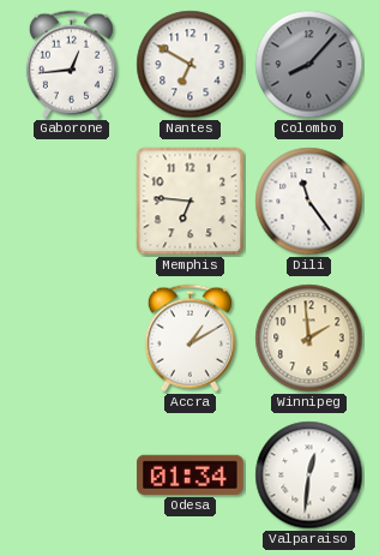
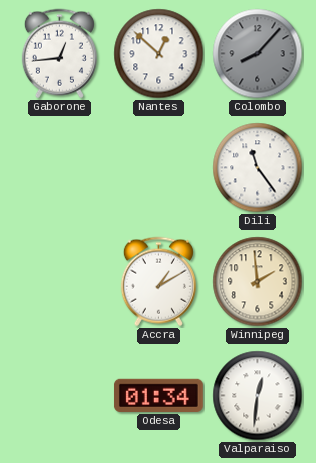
Nantes: 6:50 -> 12:52 (159, 54)
Memphis: 6:46 -> none (191, 202)
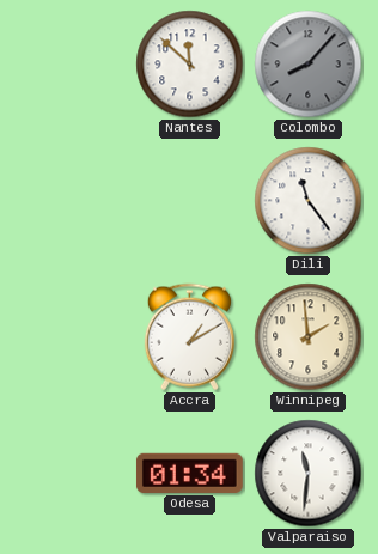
Gaborone: 12:44 -> none (59, 54)
Nantes: 12:52 -> 11:52 (190, 65)
Valparaiso: 12:31 -> 11:31 (309, 474)
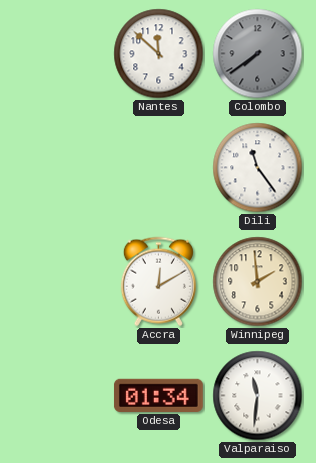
Colombo: 8:07 -> 7:39 (258, 54)
Accra: 1:10 -> 12:10 (158, 282)
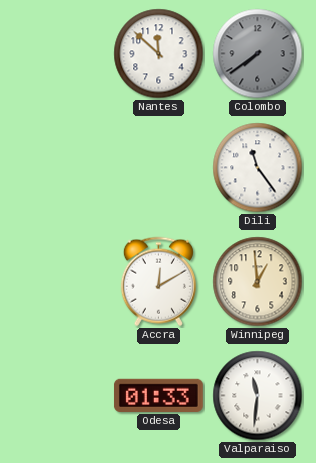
Winnipeg: 1:59 -> 12:59 (258, 282)
Odesa: 01:34 -> 01:33 (158, 395)
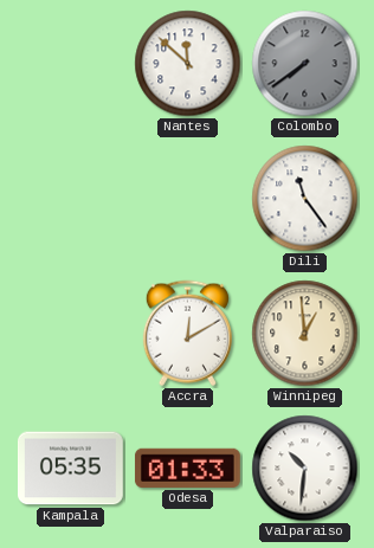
Kampala: none -> 05:35 (71, 469)
Valparaiso: 11:31 -> 10:31 (305, 469)
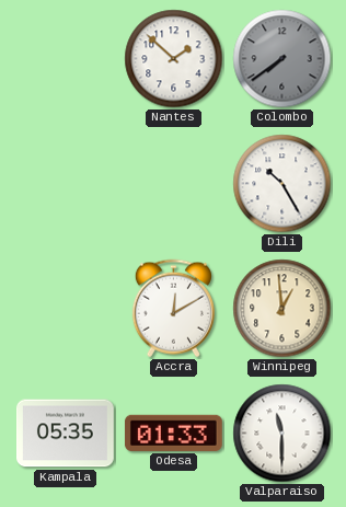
Nantes: 11:52 -> 1:52 (174, 59)
Dili: 11:24 -> 10:25 (282, 184)
Valparaiso: 10:31 -> 11:30 (282, 434)
